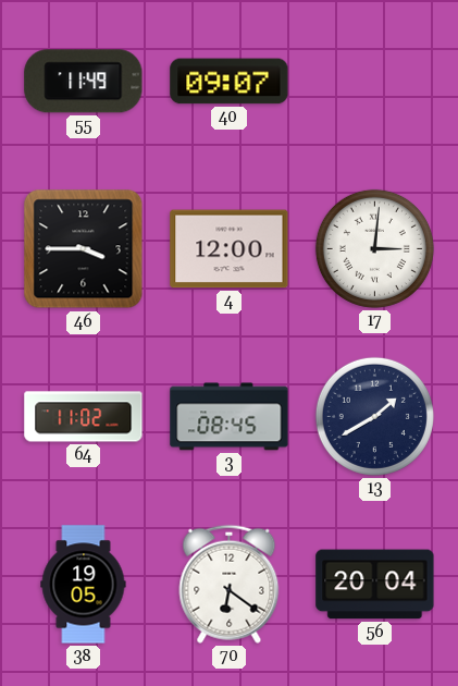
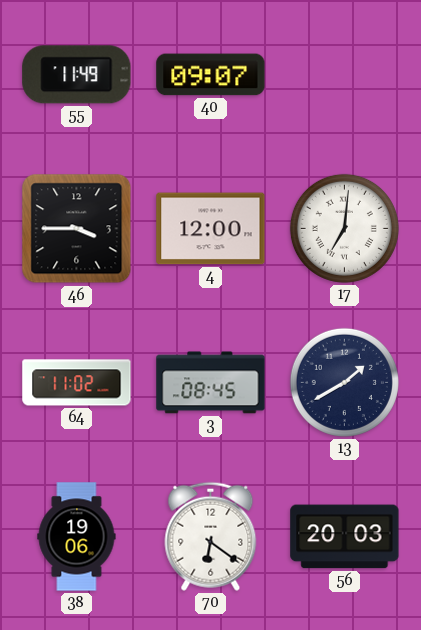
17: 3:01 -> 7:01 (344, 228)
38: 19:05 -> 19:06 (77, 537)
56: 20:04 -> 20:03 (345, 537)
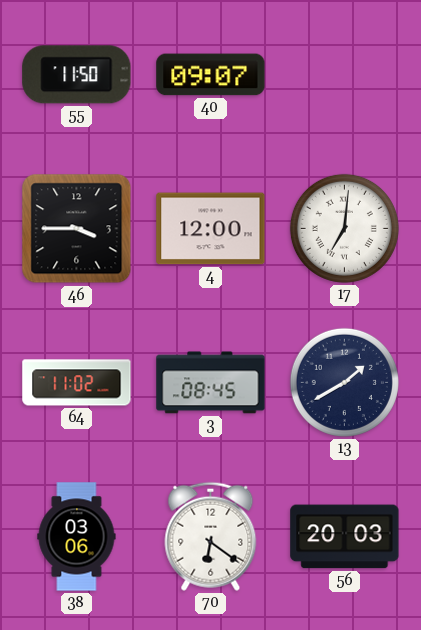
55: 11:49 -> 11:50 (77, 75)
38: 19:06 -> 03:06 (77, 537)
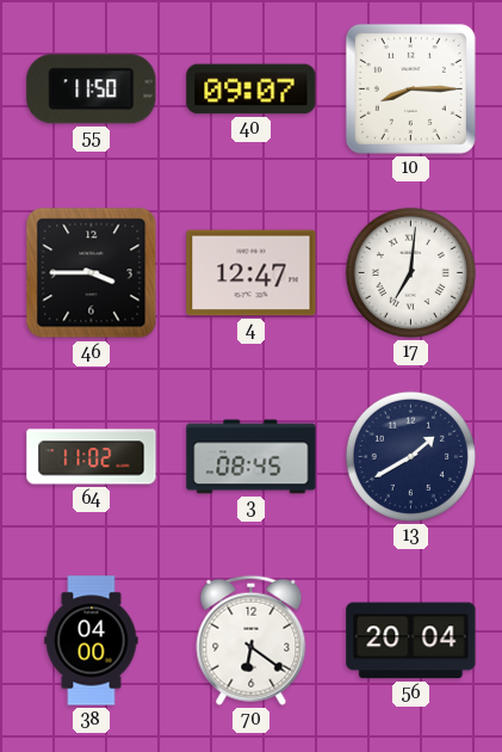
10: none -> 8:15 (410, 88)
4: 12:00 -> 12:47 (252, 273)
38: 03:06 -> 04:00 (92, 641)
56: 20:03 -> 20:04 (411, 641)
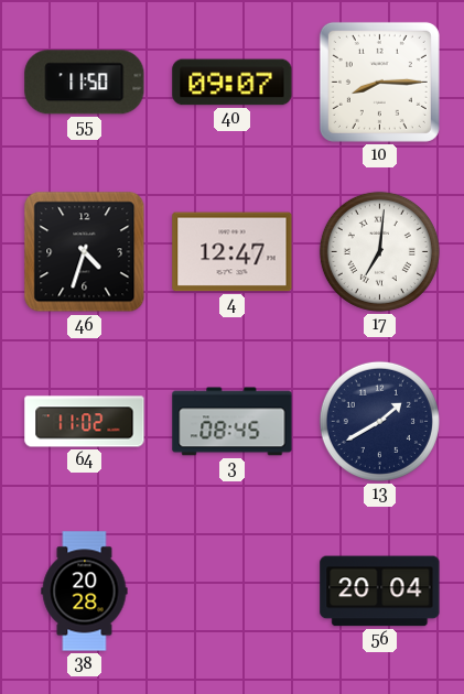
46: 3:45 -> 4:33 (85, 252)
38: 04:00 -> 20:28 (85, 592)
70: 6:21 -> none (252, 640)
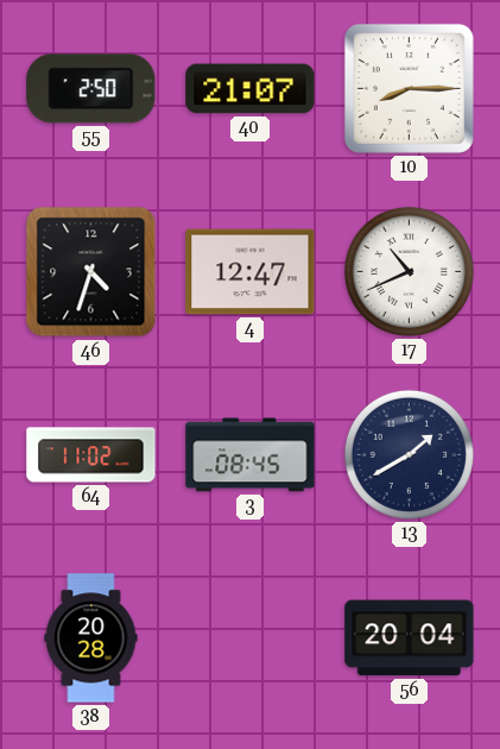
55: 11:50 -> 2:50 (91, 89)
40: 09:07 -> 21:07 (251, 89)
17: 7:01 -> 10:41 (409, 271)
